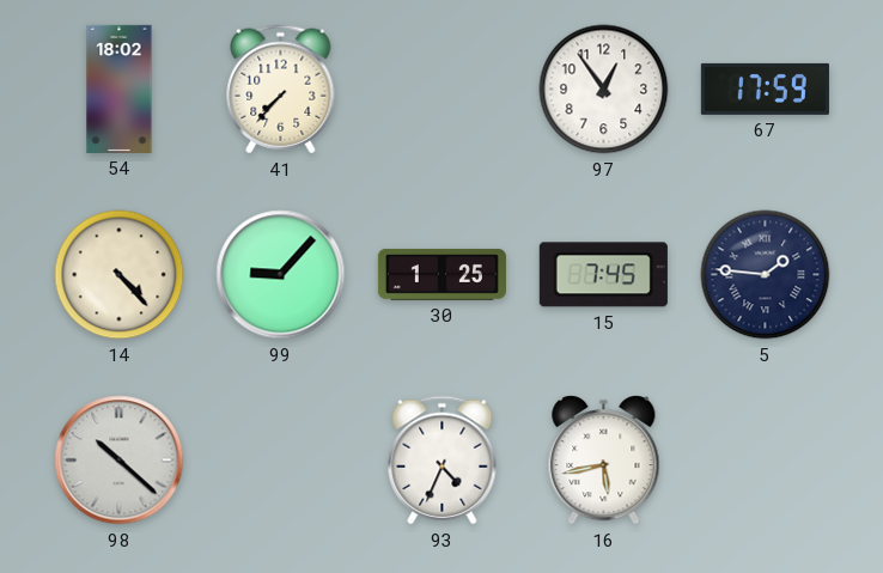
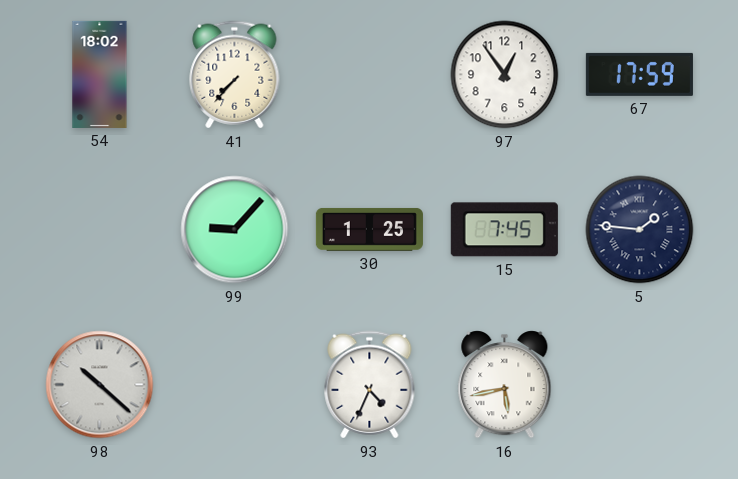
14: 4:23 -> none (120, 275)
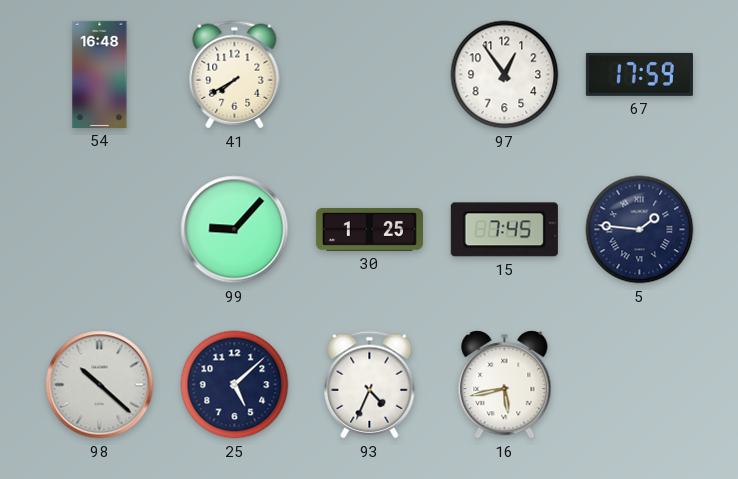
54: 18:02 -> 16:48 (100, 74)
41: 7:37 -> 7:40 (235, 75)
25: none -> 5:08 (235, 385)
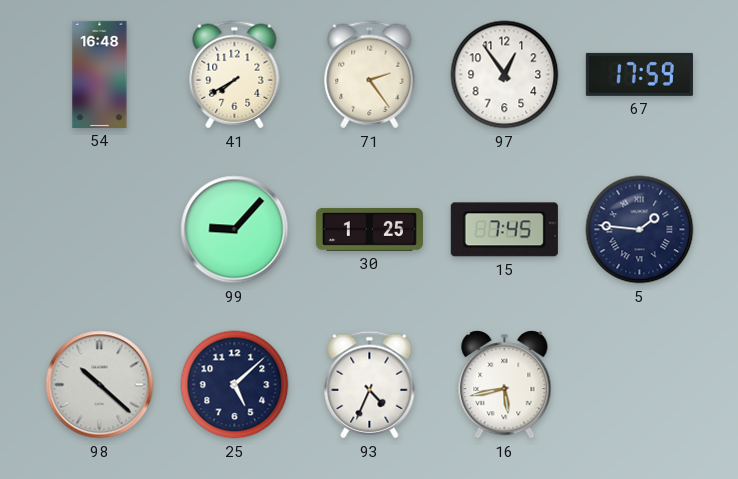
71: none -> 2:24 (370, 75)
